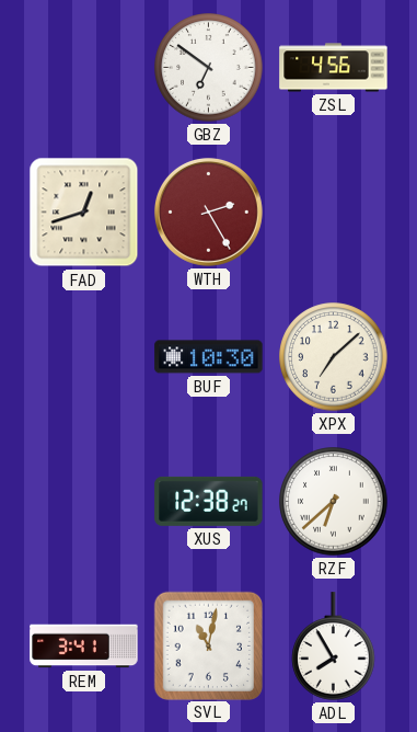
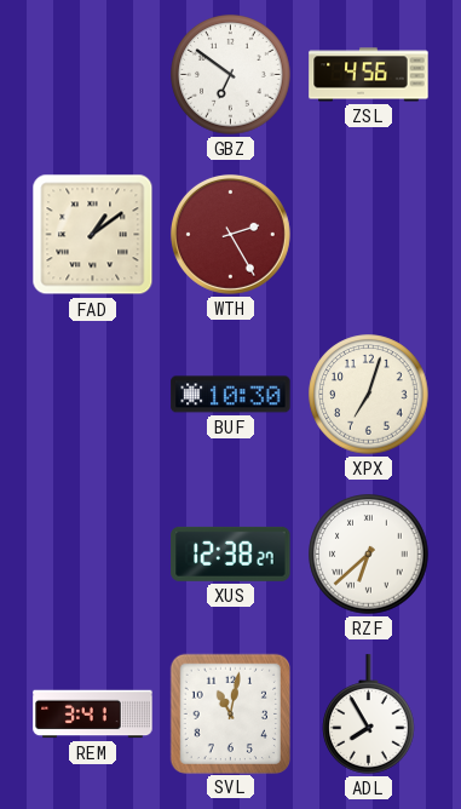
FAD: 12:42 -> 1:09 (93, 235)
XPX: 7:08 -> 7:03 (369, 395)
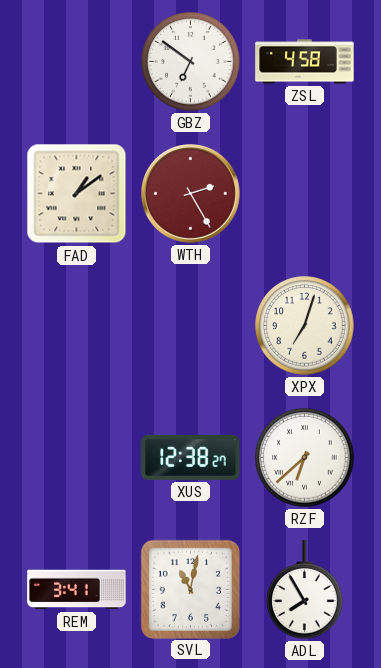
ZSL: 4:56 -> 4:58 (305, 62)
BUF: 10:30 -> none (231, 395)
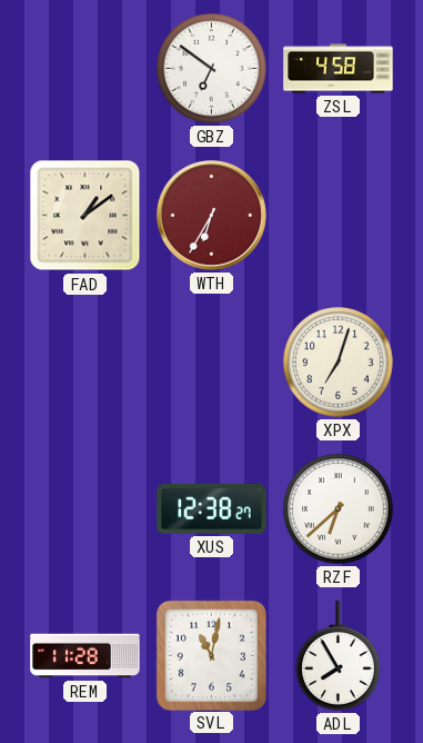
WTH: 2:25 -> 6:35 (211, 215)
REM: 3:41 -> 11:28 (85, 656)
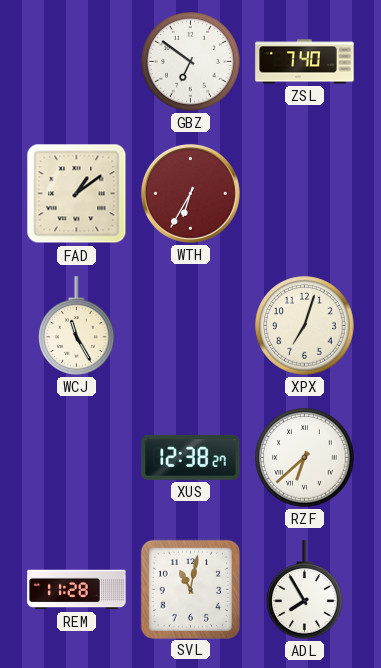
ZSL: 4:58 -> 7:40 (305, 62)
WCJ: none -> 11:25 (77, 326)
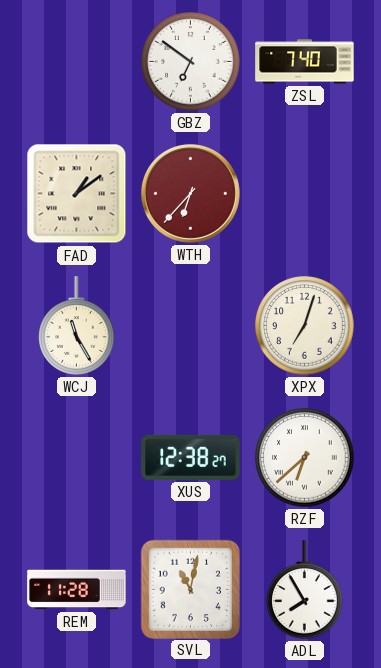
WTH: 6:35 -> 6:37 (190, 193)
